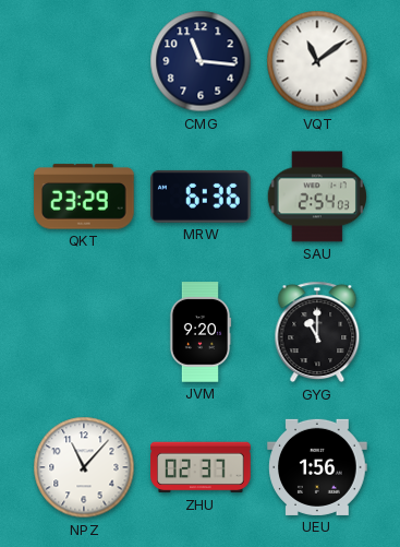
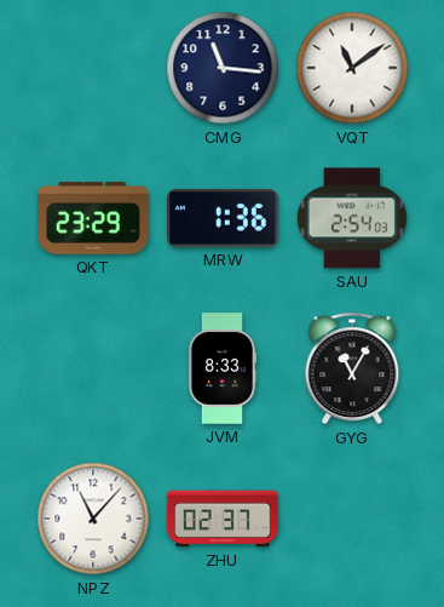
MRW: 6:36 -> 1:36 (223, 218)
JVM: 9:20 -> 8:33 (223, 368)
GYG: 11:00 -> 11:05 (352, 368)
UEU: 1:56 -> none (317, 467)
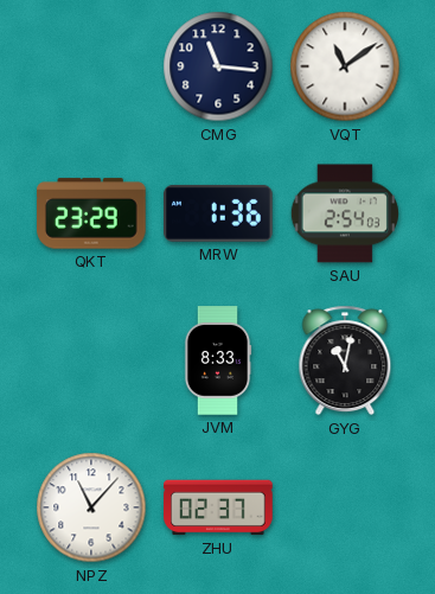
GYG: 11:05 -> 11:02 (345, 360)
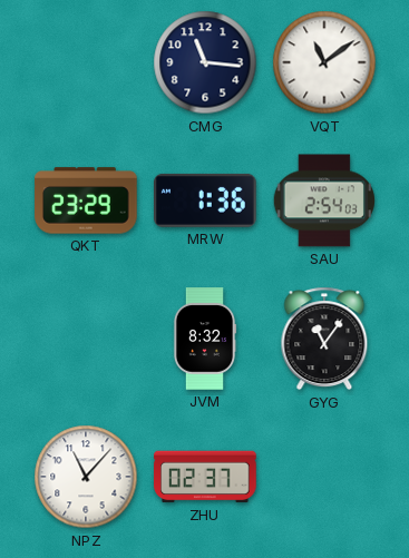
JVM: 8:33 -> 8:32 (205, 339)
GYG: 11:02 -> 11:06 (324, 339)
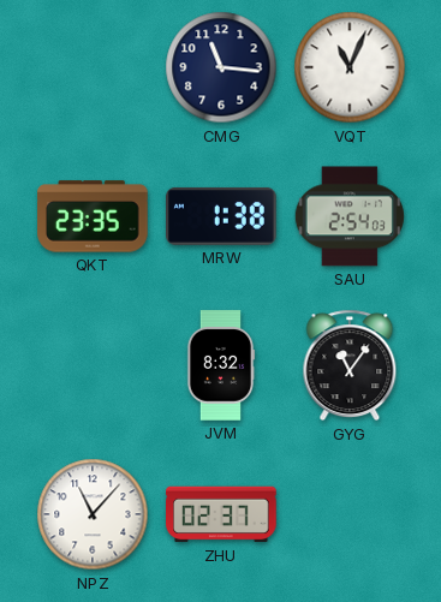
VQT: 11:09 -> 11:04 (350, 67)
QKT: 23:29 -> 23:35 (93, 216)
MRW: 1:36 -> 1:38 (221, 216)
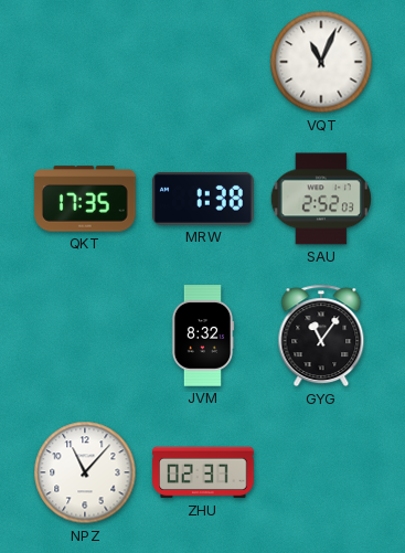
CMG: 11:16 -> none (221, 67)
QKT: 23:35 -> 17:35 (85, 199)
SAU: 2:54 -> 2:52 (321, 199)
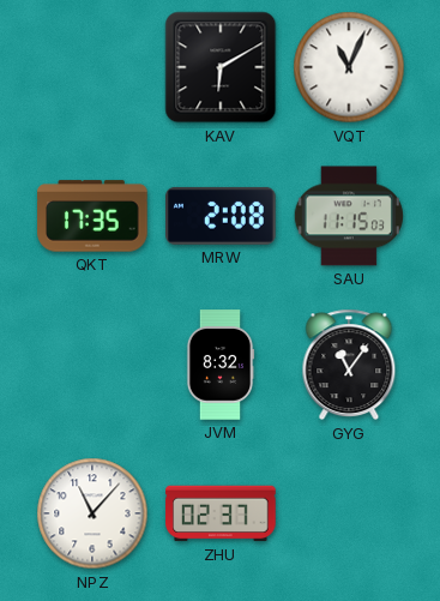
KAV: none -> 6:10 (221, 67)
MRW: 1:38 -> 2:08 (221, 216)
SAU: 2:52 -> 11:15 (349, 216)
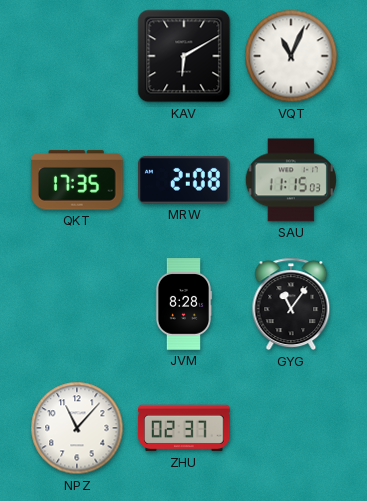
JVM: 8:32 -> 8:28 (184, 304)
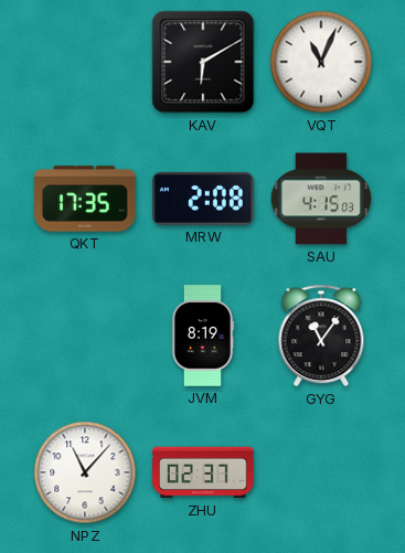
SAU: 11:15 -> 4:15 (321, 199)
JVM: 8:28 -> 8:19 (203, 336)
